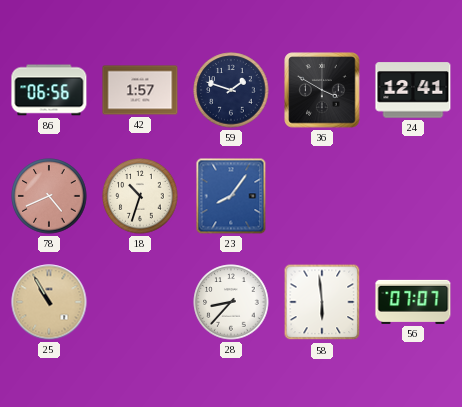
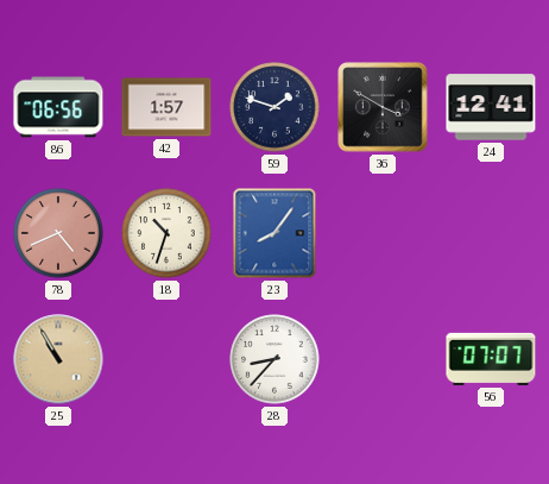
58: 5:59 -> none (322, 302)
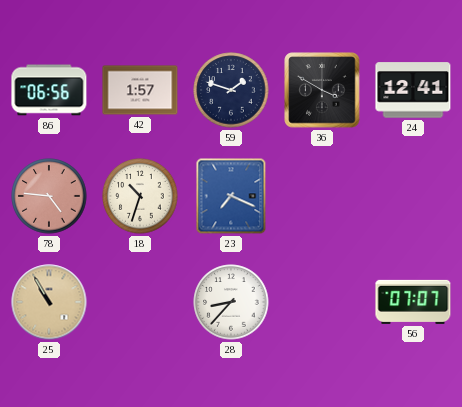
78: 4:41 -> 4:46 (49, 196)
23: 8:06 -> 7:19 (231, 196)
